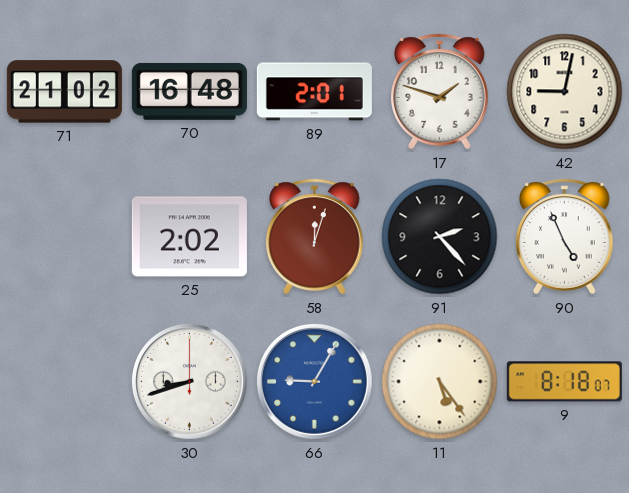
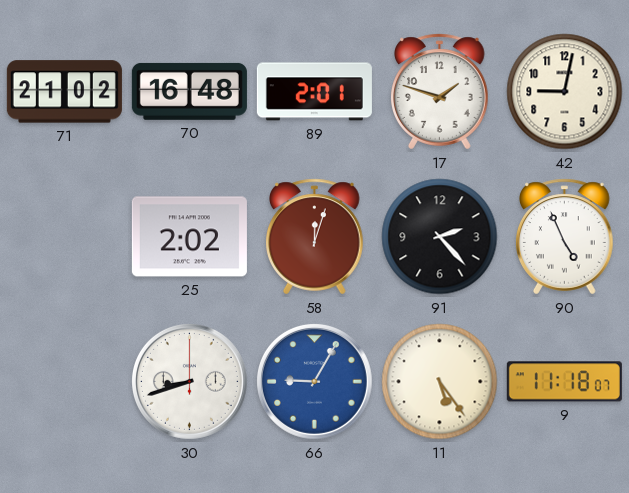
9: 8:18 -> 11:18 (564, 382)
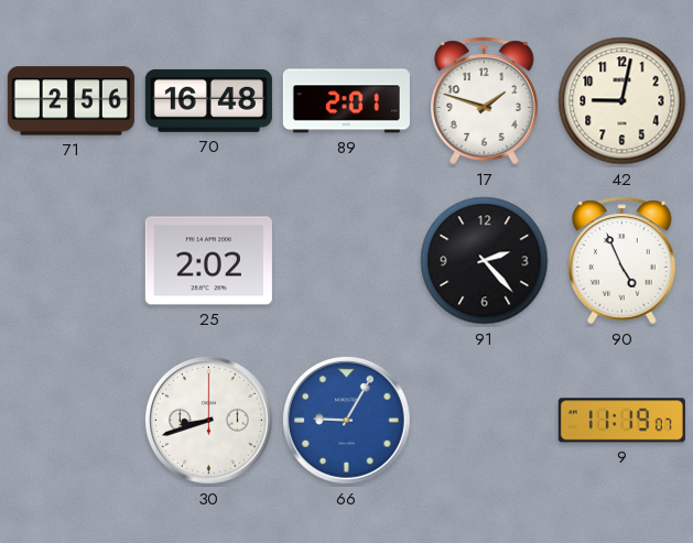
71: 21:02 -> 2:56 (71, 101)
58: 12:03 -> none (315, 237)
11: 5:24 -> none (440, 382)
9: 11:18 -> 11:19 (621, 421)
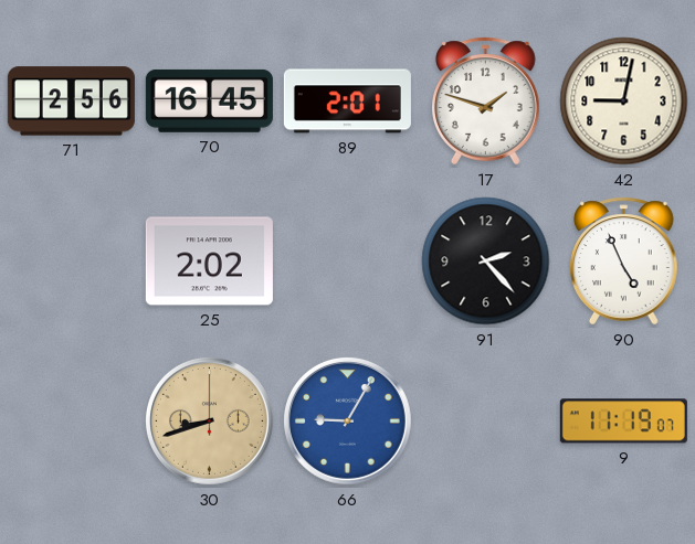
70: 16:48 -> 16:45 (209, 100)
30 dial: white -> champagne (209, 420)
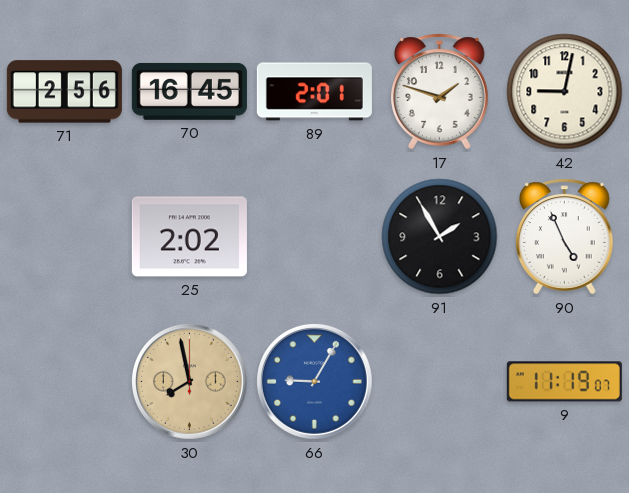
91: 2:23 -> 1:55 (440, 237)
30: 8:42 -> 7:58 (189, 381)
